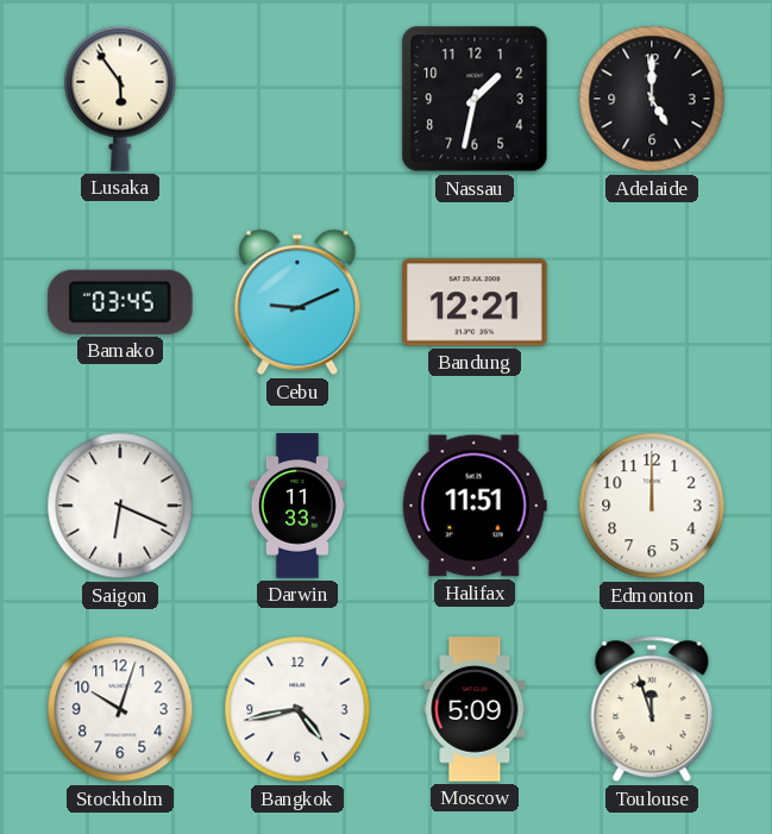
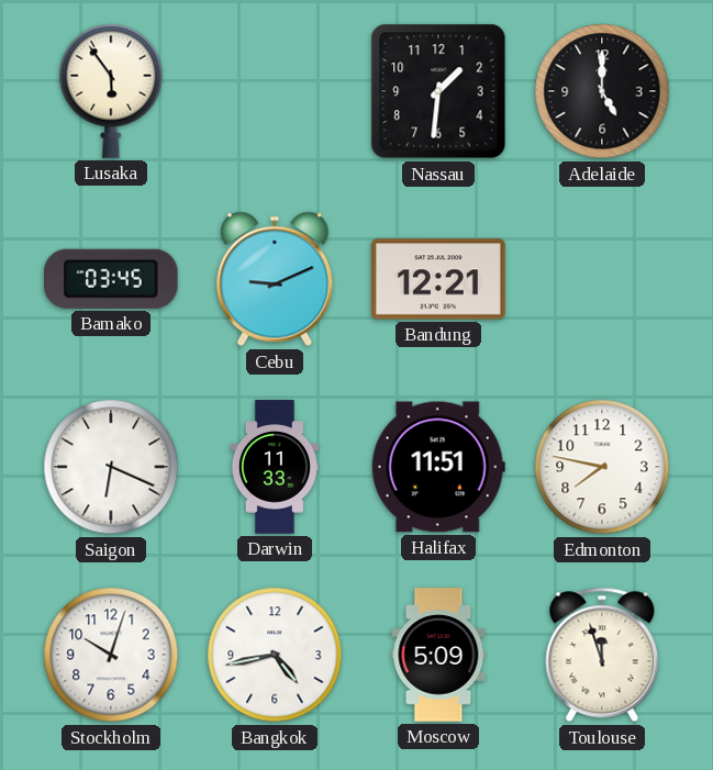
Nassau: 1:32 -> 1:31 (438, 91)
Edmonton: 12:00 -> 7:47 (602, 467)
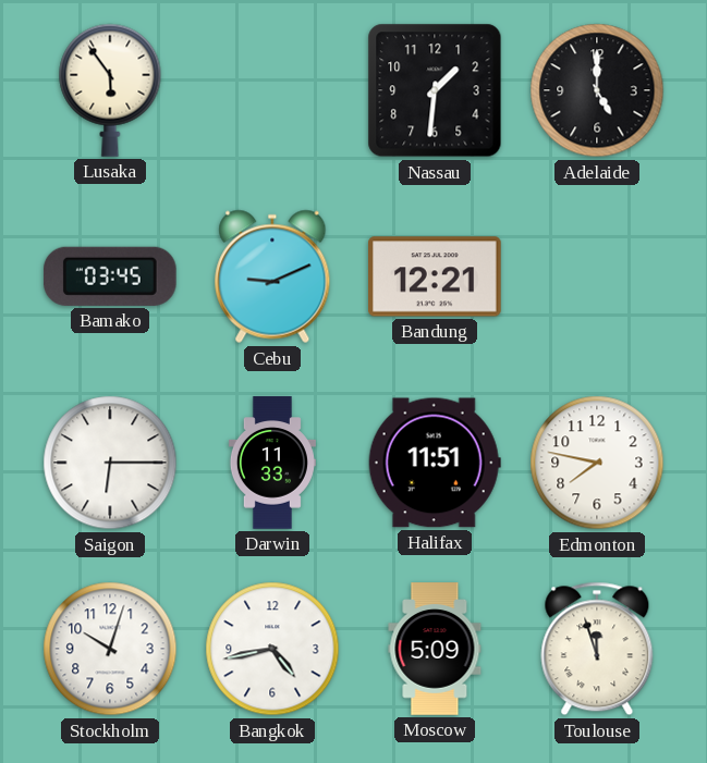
Saigon: 6:19 -> 6:15 (110, 463)
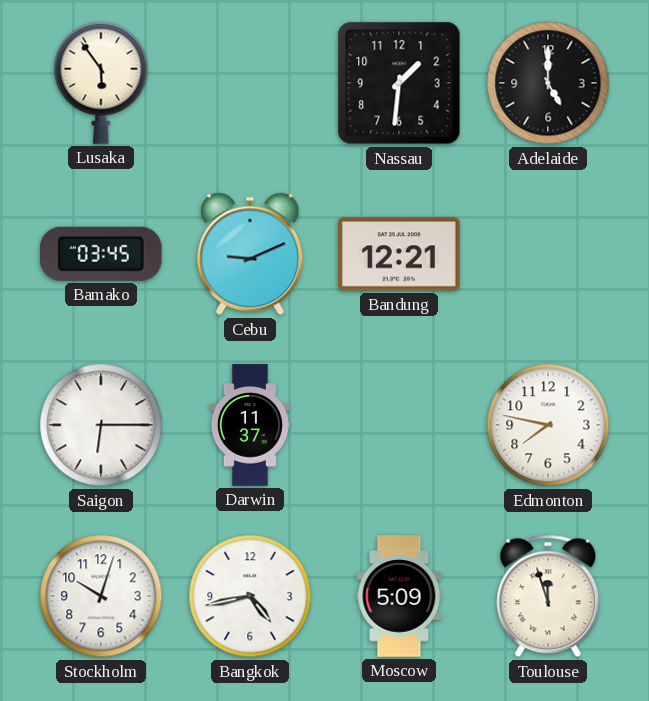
Darwin: 11:33 -> 11:37 (250, 425)
Halifax: 11:51 -> none (435, 463)
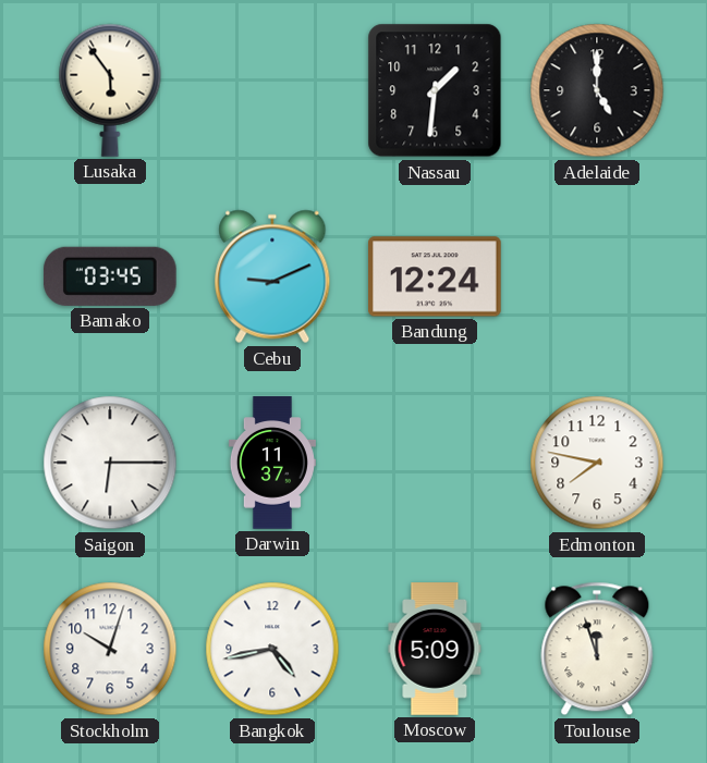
Bandung: 12:21 -> 12:24 (435, 276)
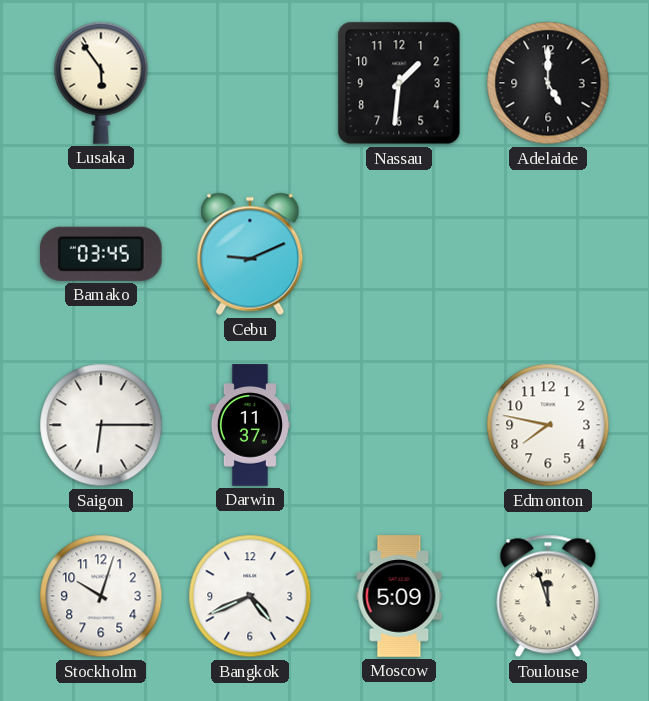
Bandung: 12:24 -> none (435, 276)
Bangkok: 4:43 -> 4:41 (250, 596)
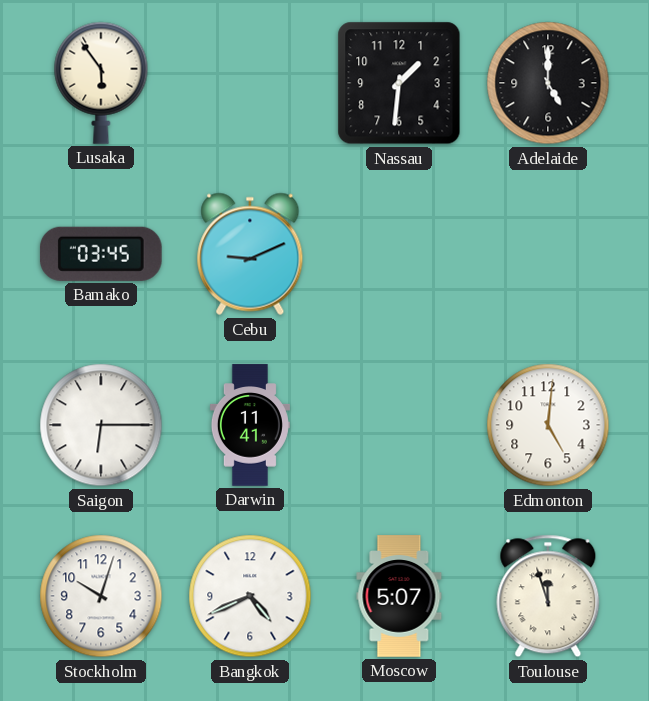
Darwin: 11:37 -> 11:41 (250, 425)
Edmonton: 7:47 -> 5:01 (548, 425)
Moscow: 5:09 -> 5:07 (399, 596)
